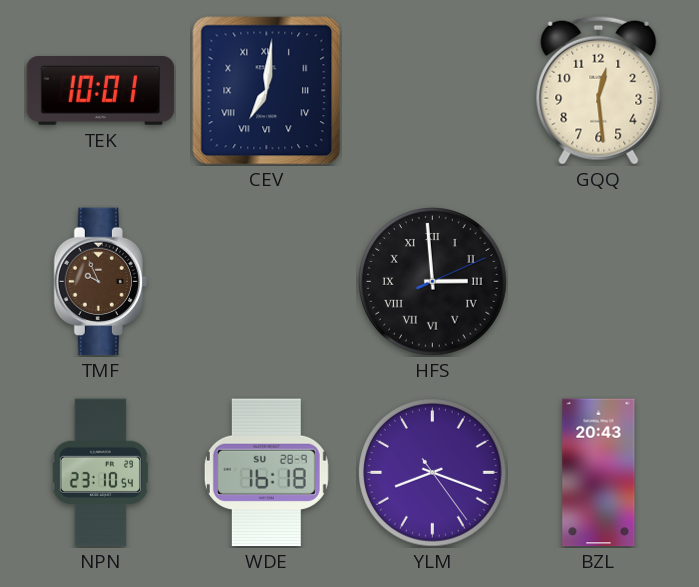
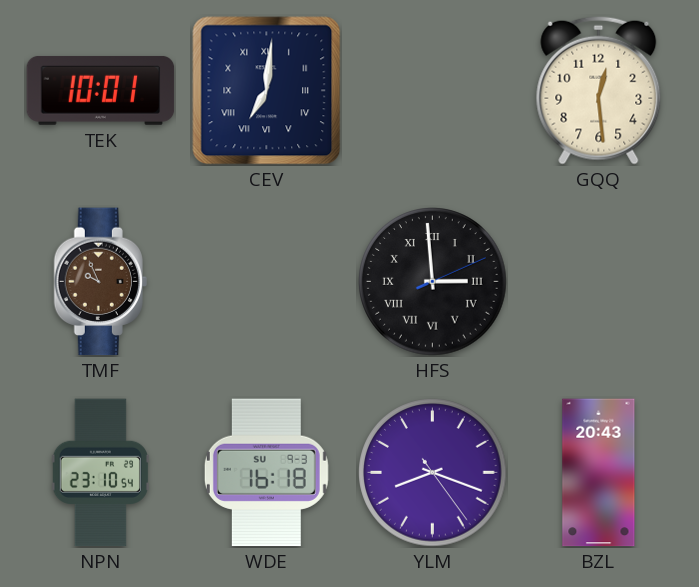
WDE date: SU 28-9 -> SU 9-3 (266, 473)
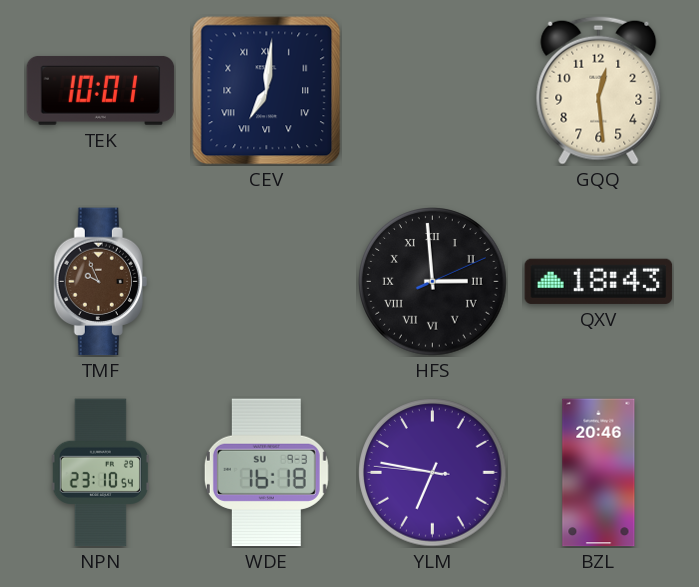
QXV: none -> 18:43 (599, 281)
YLM: 8:18 -> 6:46 (433, 473)
BZL: 20:43 -> 20:46 (599, 473)
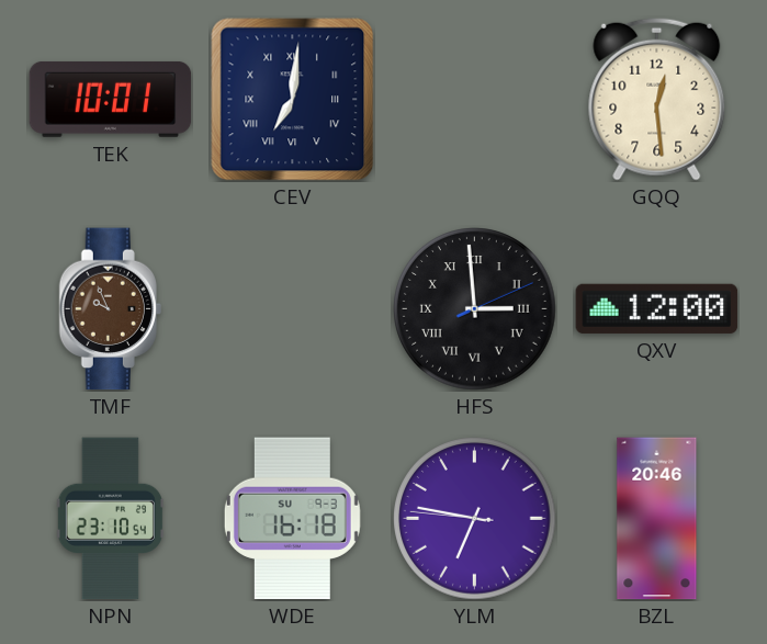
QXV: 18:43 -> 12:00 (657, 308)
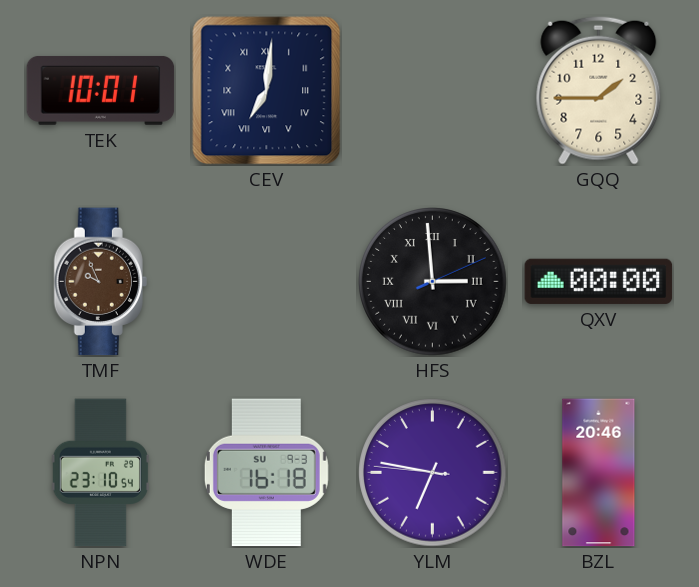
GQQ: 12:29 -> 1:45 (599, 90)
QXV: 12:00 -> 00:00 (599, 281)
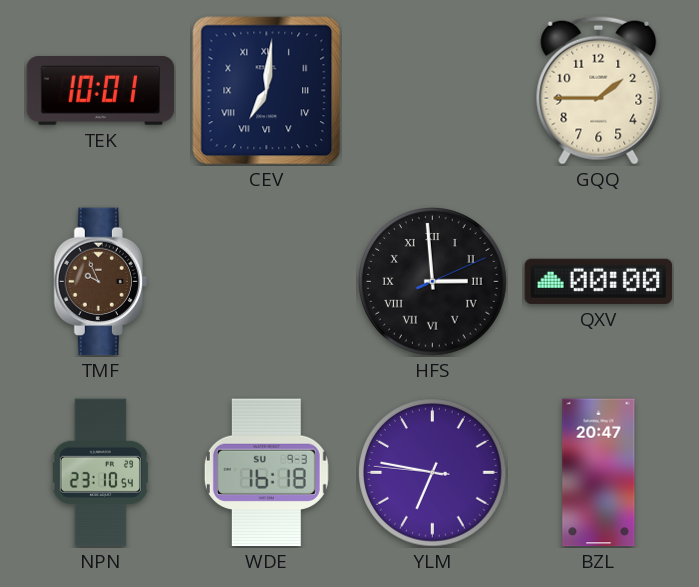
BZL: 20:46 -> 20:47 (599, 473)
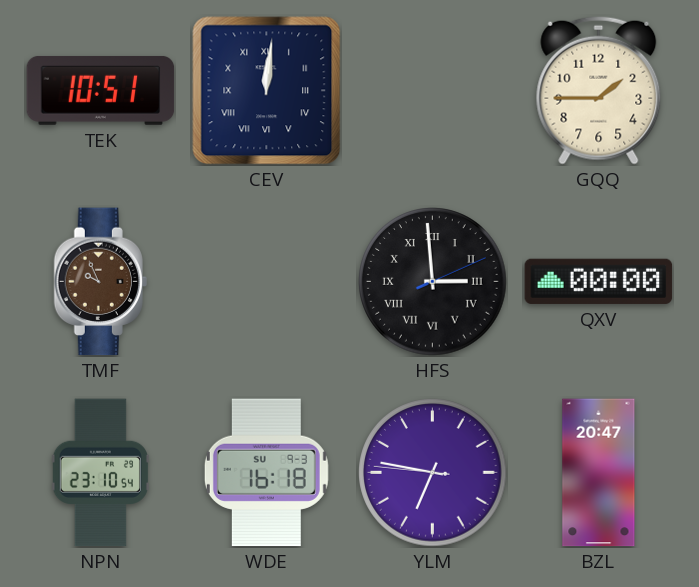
TEK: 10:01 -> 10:51 (101, 90)
CEV: 7:01 -> 12:01 (267, 91)
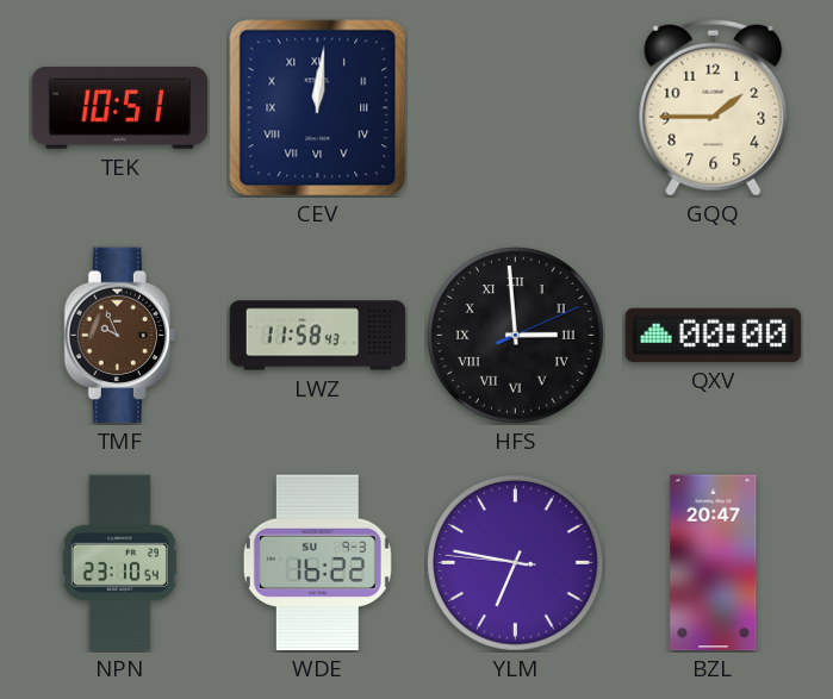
LWZ: none -> 11:58 (318, 336)
WDE: 16:18 -> 16:22 (317, 563)
